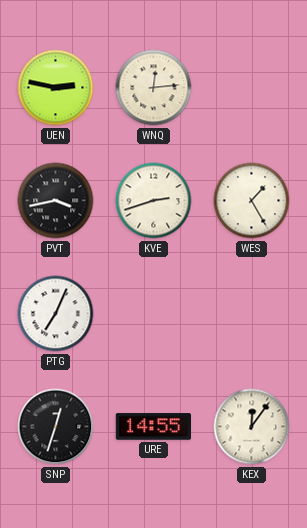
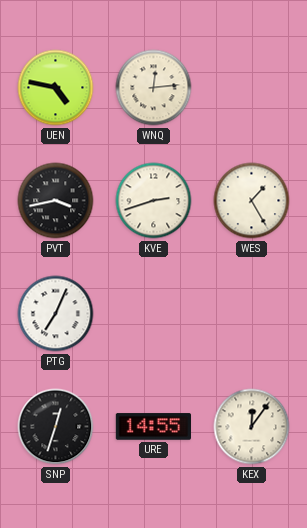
UEN: 2:47 -> 4:47 (56, 88)
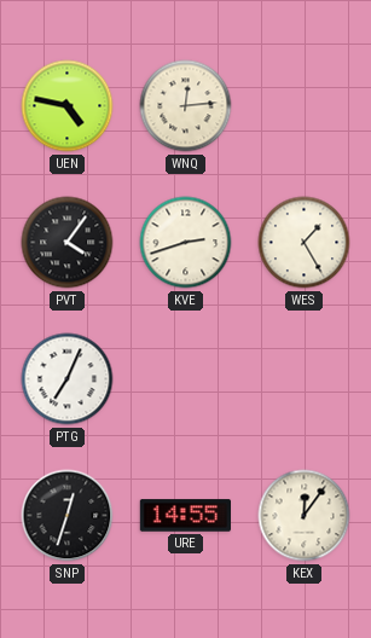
PVT: 3:43 -> 4:06 (68, 243)
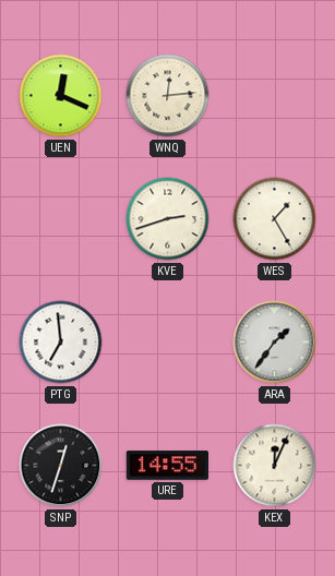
UEN: 4:47 -> 12:19 (61, 96)
PVT: 4:06 -> none (68, 243)
PTG: 7:04 -> 6:59 (61, 343)
ARA: none -> 1:36 (275, 343)
KEX: 12:06 -> 12:04 (275, 466)
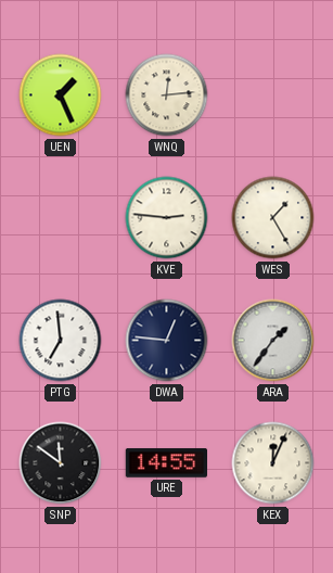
UEN: 12:19 -> 1:26 (61, 95)
KVE: 2:42 -> 2:46 (167, 218)
DWA: none -> 12:46 (167, 341)
SNP: 12:33 -> 11:51 (61, 463)
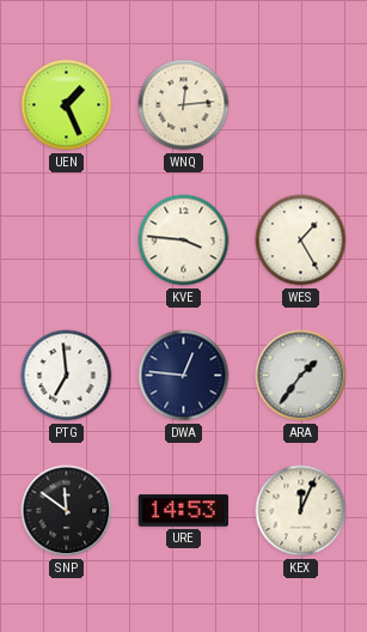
KVE: 2:46 -> 3:46 (184, 241)
URE: 14:55 -> 14:53 (183, 511)
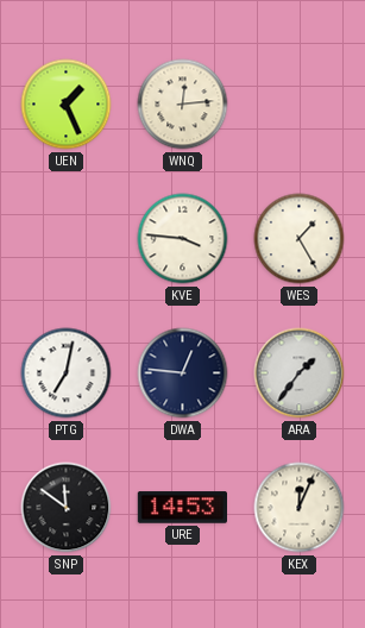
PTG: 6:59 -> 7:02 (67, 373)
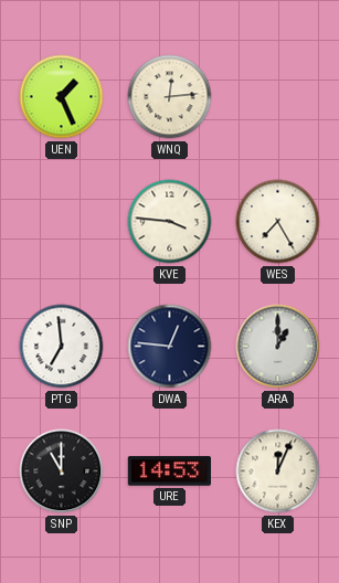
WES: 1:25 -> 7:25 (278, 222)
PTG: 7:02 -> 6:59 (62, 347)
ARA: 1:36 -> 1:00 (278, 347)
SNP: 11:51 -> 11:00 (62, 471)
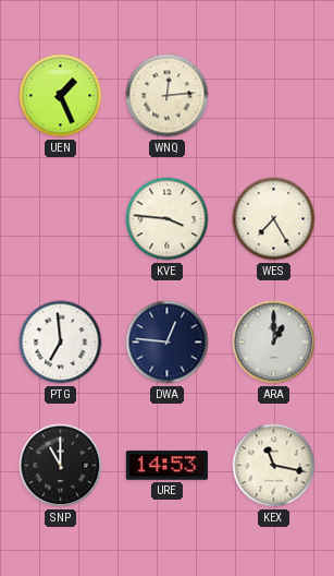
KEX: 12:04 -> 11:17 (274, 466)
